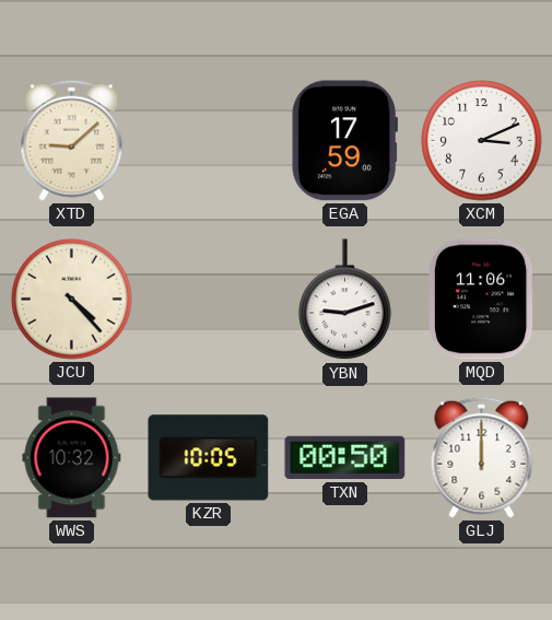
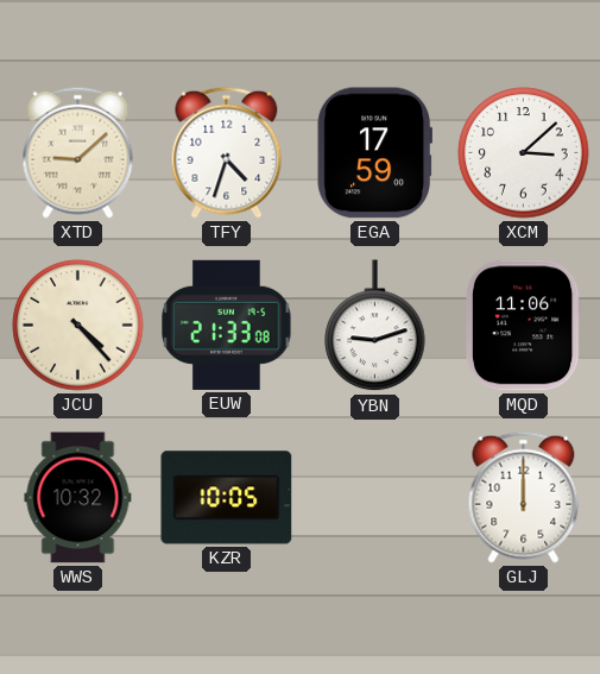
TFY: none -> 4:33 (227, 152)
XCM: 3:11 -> 3:08 (524, 153)
EUW: none -> 21:33 (227, 325)
TXN: 00:50 -> none (345, 458)
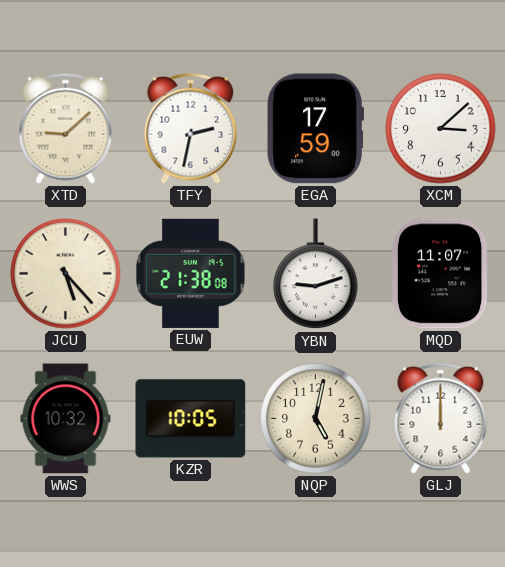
TFY: 4:33 -> 2:32 (191, 128)
JCU: 4:23 -> 5:23 (66, 274)
EUW: 21:33 -> 21:38 (191, 273)
MQD: 11:06 -> 11:07 (440, 274)
NQP: none -> 5:02 (316, 419)
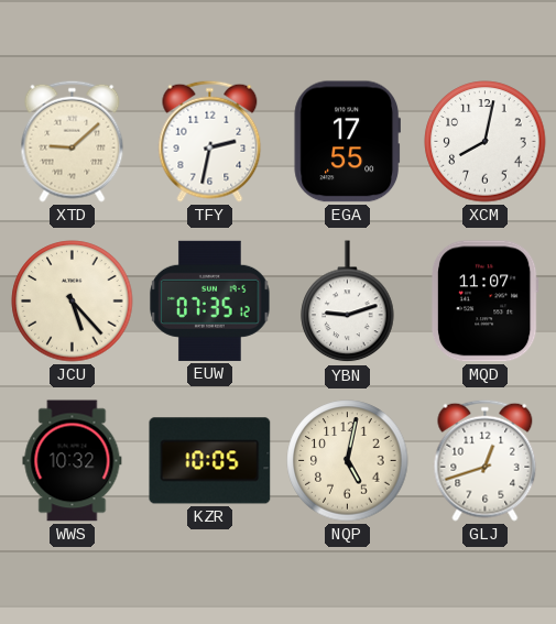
EGA: 17:59 -> 17:55 (347, 142)
XCM: 3:08 -> 8:02 (486, 142)
EUW: 21:38 -> 07:35 (210, 300)
GLJ: 12:00 -> 12:42 (486, 460)
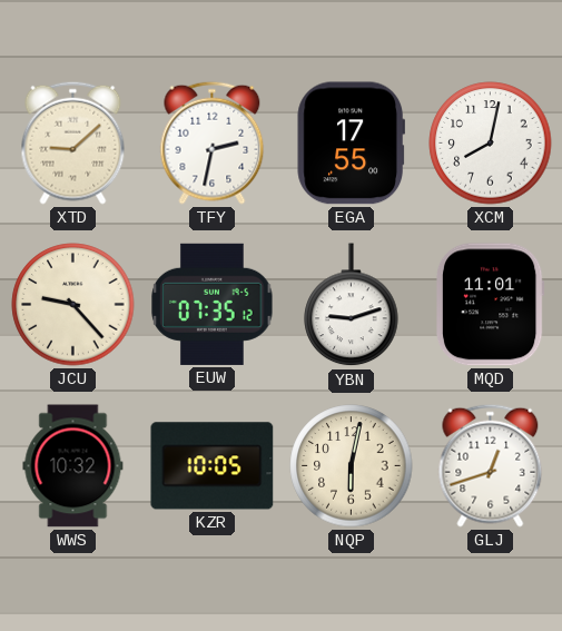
JCU: 5:23 -> 9:23 (73, 305)
MQD: 11:07 -> 11:01 (490, 305)
NQP: 5:02 -> 6:02 (352, 466)
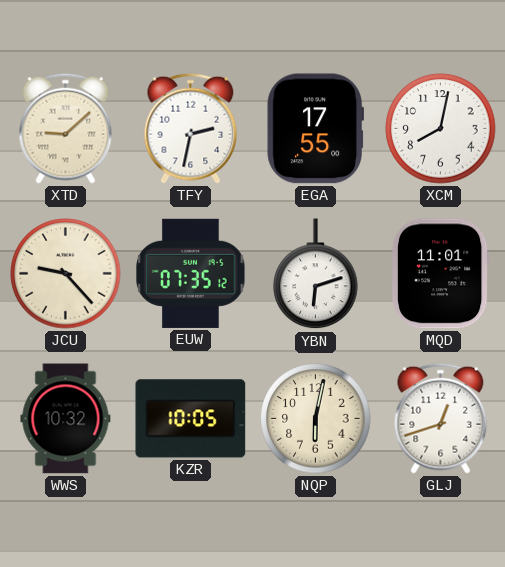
YBN: 9:12 -> 6:12 (316, 274)
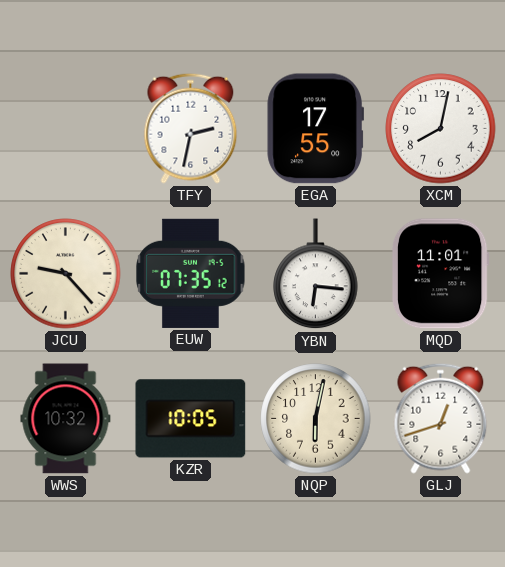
XTD: 9:08 -> none (66, 128)
YBN: 6:12 -> 6:16 (316, 274)
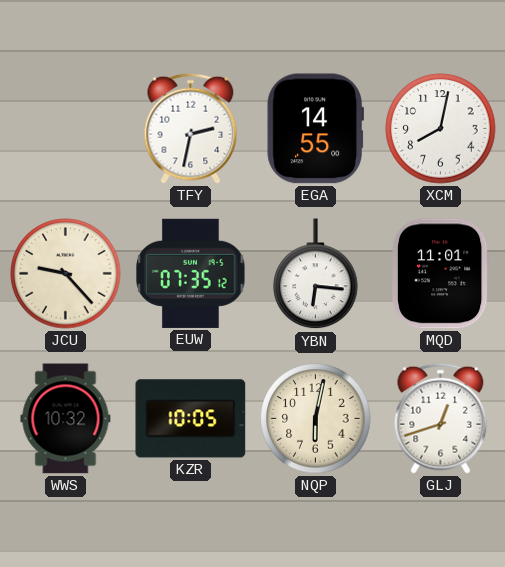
EGA: 17:55 -> 14:55 (315, 129)
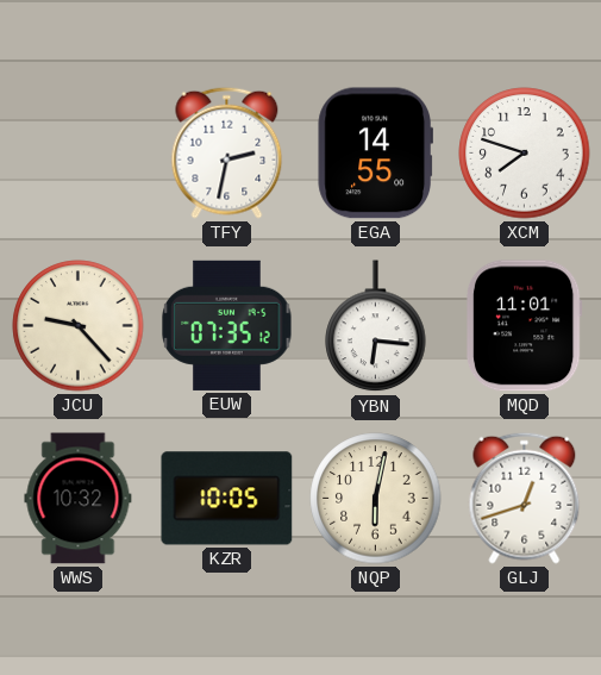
XCM: 8:02 -> 7:48 (525, 154)
